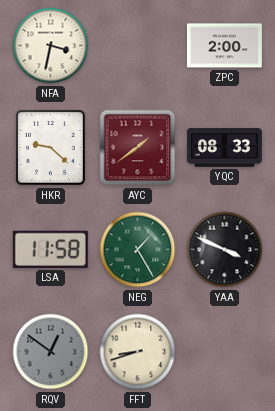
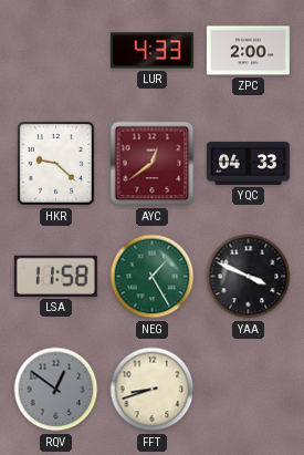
NFA: 3:32 -> none (51, 46)
LUR: none -> 4:33 (151, 51)
AYC: 1:39 -> 12:39 (153, 164)
YQC: 08:33 -> 04:33 (248, 164)
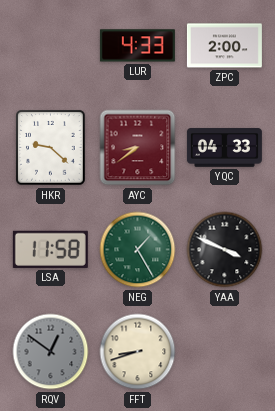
AYC: 12:39 -> 8:39 (138, 148)
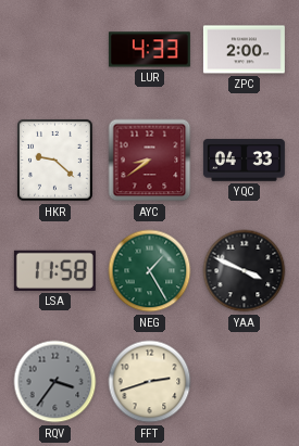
RQV: 12:51 -> 3:36 (55, 382)
FFT: 8:42 -> 2:42 (150, 382)
